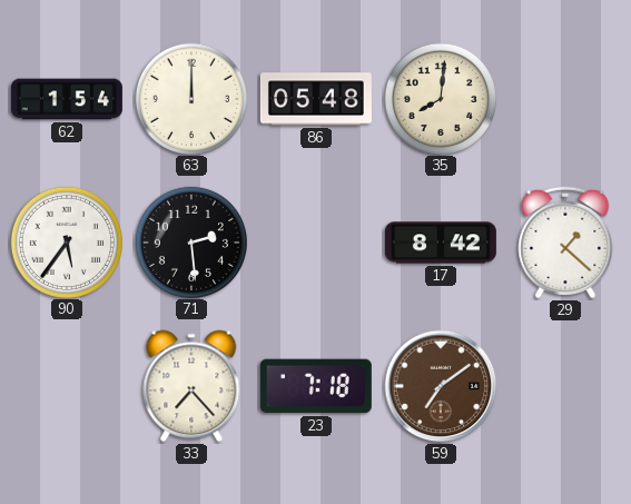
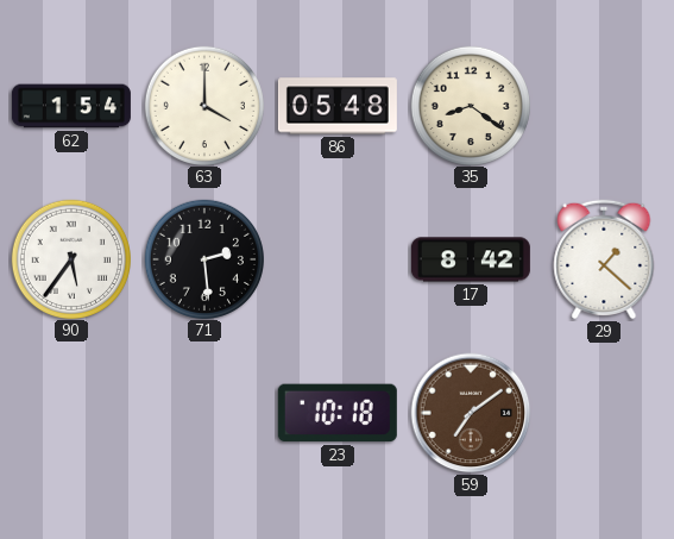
63: 12:00 -> 4:00 (203, 105)
35: 8:01 -> 8:21 (470, 105)
33: 7:23 -> none (191, 386)
23: 7:18 -> 10:18 (338, 413)
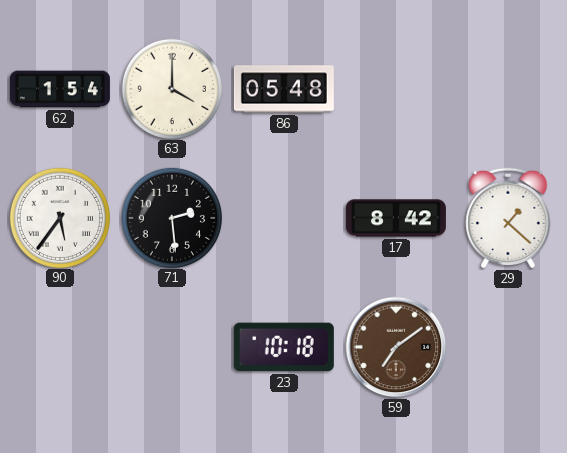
35: 8:21 -> none (470, 105)
